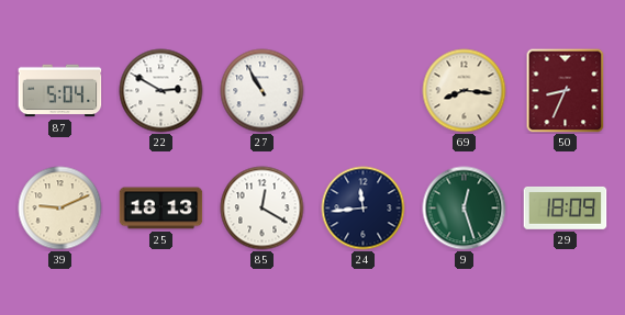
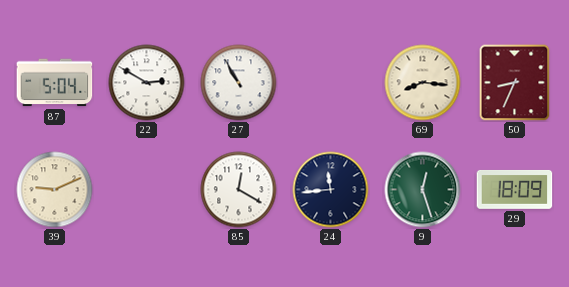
25: 18:13 -> none (161, 209)
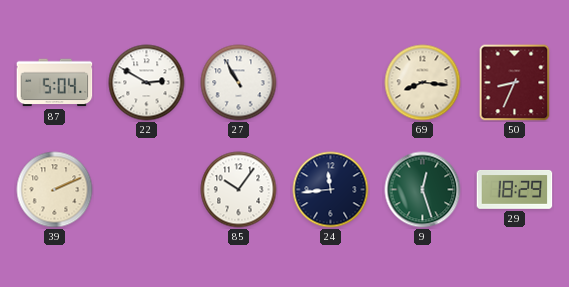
39: 9:11 -> 2:11 (55, 190)
85: 12:20 -> 10:06 (239, 190)
29: 18:09 -> 18:29 (515, 189)
